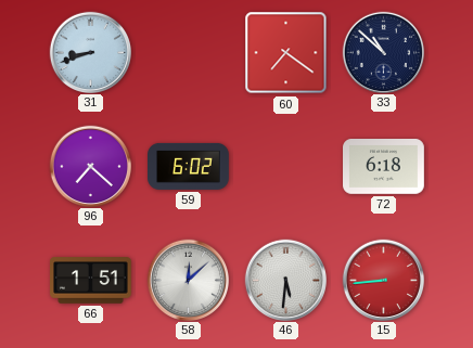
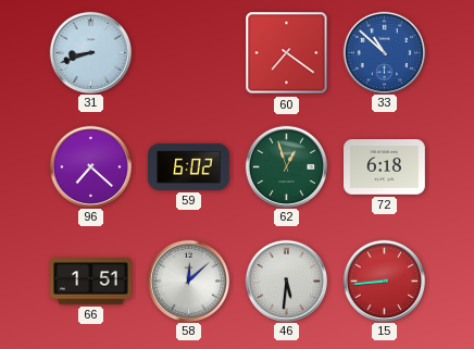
33 dial: navy -> blue (384, 52)
62: none -> 12:57 (286, 166)
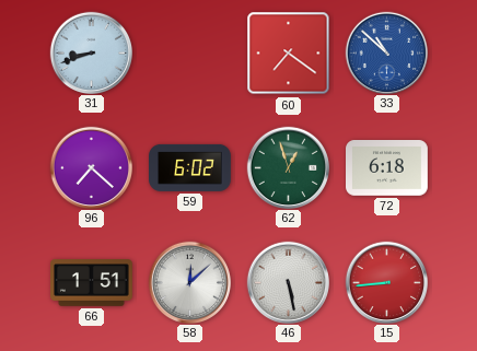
46: 5:31 -> 5:28 (288, 282)
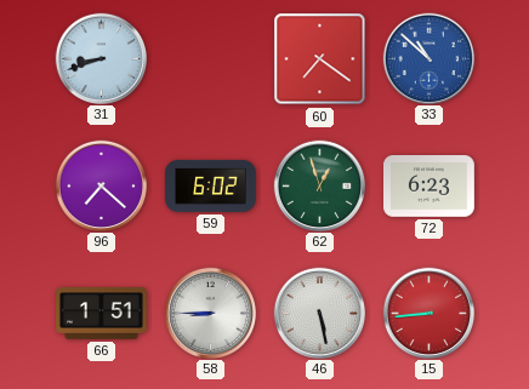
72: 6:18 -> 6:23 (430, 187)
58: 12:08 -> 8:45 (210, 313)
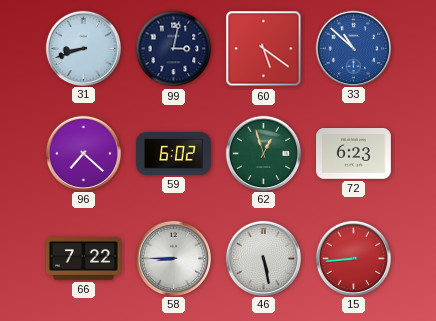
99: none -> 3:02 (174, 49)
60: 7:21 -> 5:21 (264, 49)
66: 1:51 -> 7:22 (84, 259)
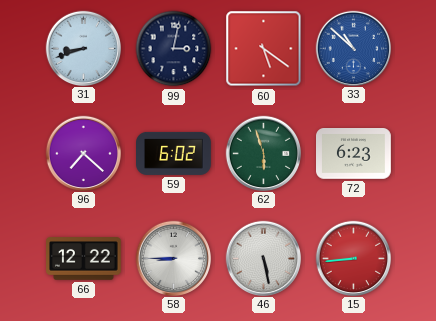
62: 12:57 -> 5:57 (263, 153)
66: 7:22 -> 12:22 (84, 259)
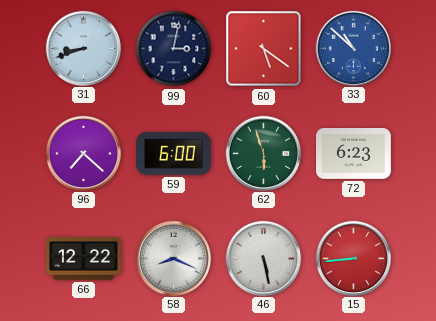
59: 6:02 -> 6:00 (174, 153)
58: 8:45 -> 8:19 (173, 258)
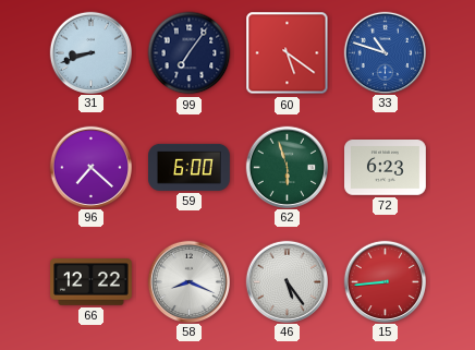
99: 3:02 -> 7:06 (190, 53)
33: 10:52 -> 10:48 (385, 52)
46: 5:28 -> 5:24 (287, 281)
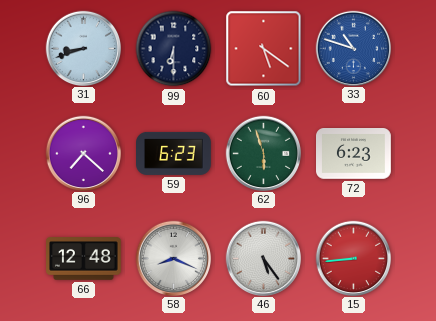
99: 7:06 -> 6:30 (174, 49)
59: 6:00 -> 6:23 (174, 153)
66: 12:22 -> 12:48 (84, 259)
